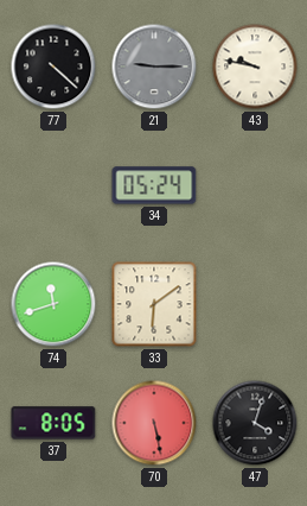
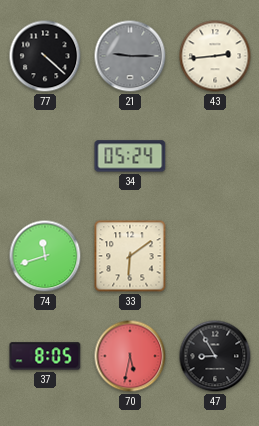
43: 9:47 -> 2:44 (215, 56)
70: 5:28 -> 5:32 (130, 356)
47: 4:03 -> 8:55 (215, 356)
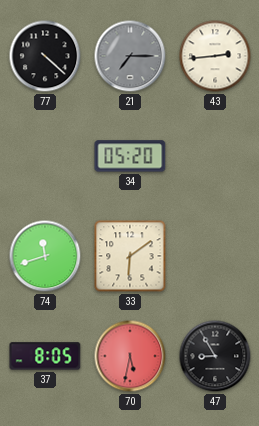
21: 9:15 -> 7:15 (130, 56)
34: 05:24 -> 05:20 (130, 156)
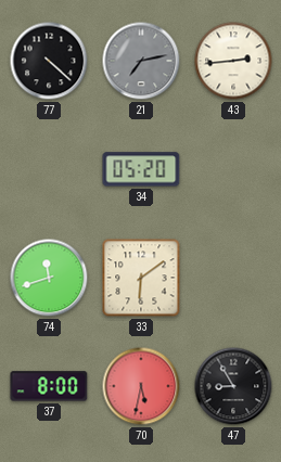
21: 7:15 -> 7:13 (141, 61)
37: 8:05 -> 8:00 (49, 386)
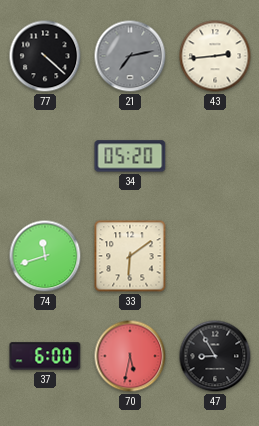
37: 8:00 -> 6:00 (45, 356)
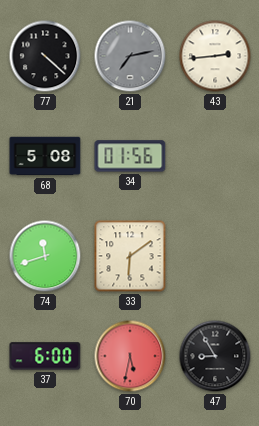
68: none -> 5:08 (45, 156)
34: 05:20 -> 01:56 (130, 156)
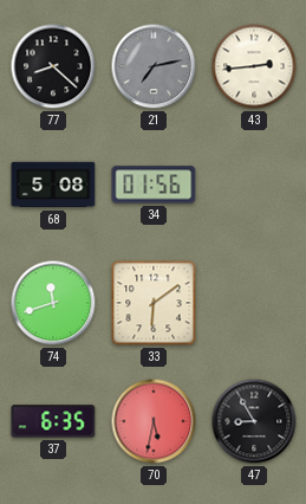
77: 4:22 -> 8:22 (53, 66)
37: 6:00 -> 6:35 (53, 421)
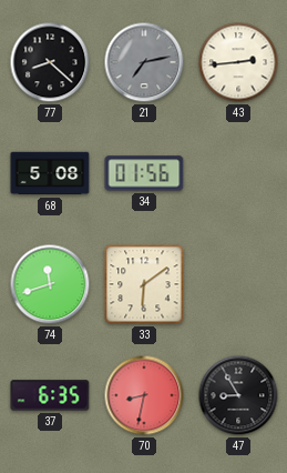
70: 5:32 -> 8:32 (144, 395)
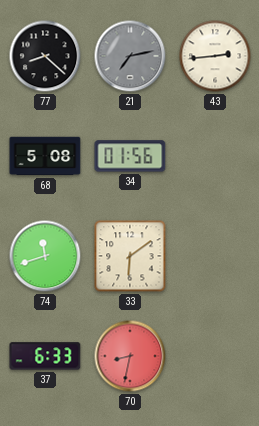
37: 6:35 -> 6:33 (45, 356)
47: 8:55 -> none (238, 395)
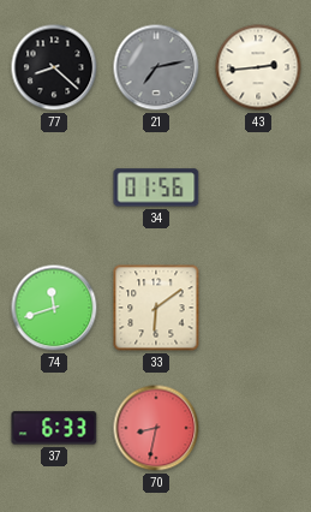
68: 5:08 -> none (45, 156)
